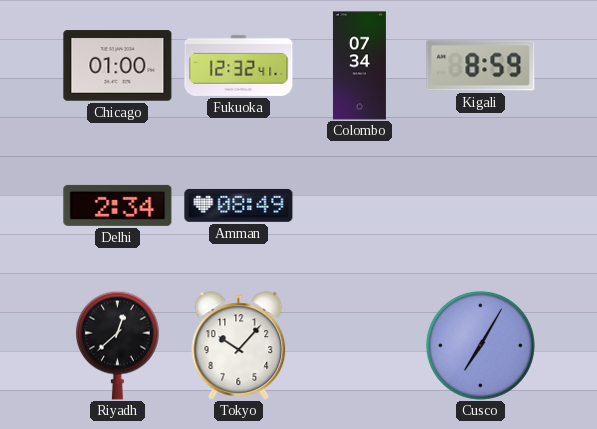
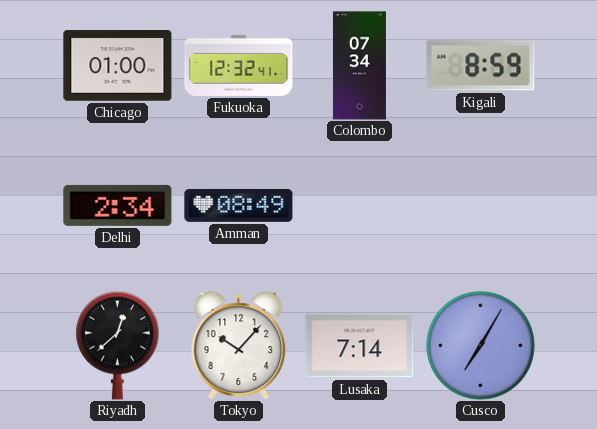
Lusaka: none -> 7:14 (360, 346)
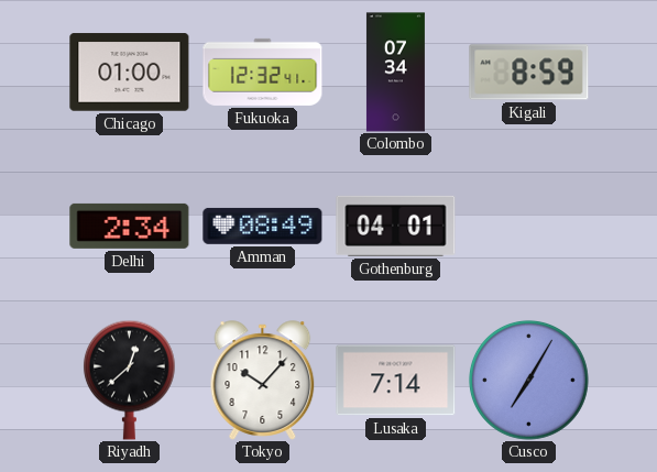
Gothenburg: none -> 04:01 (396, 226)
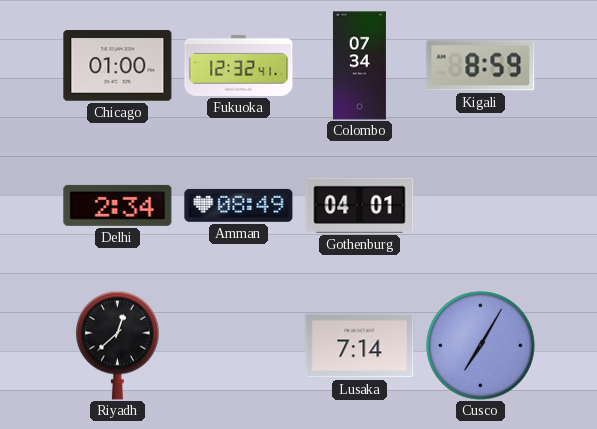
Tokyo: 10:07 -> none (263, 381)
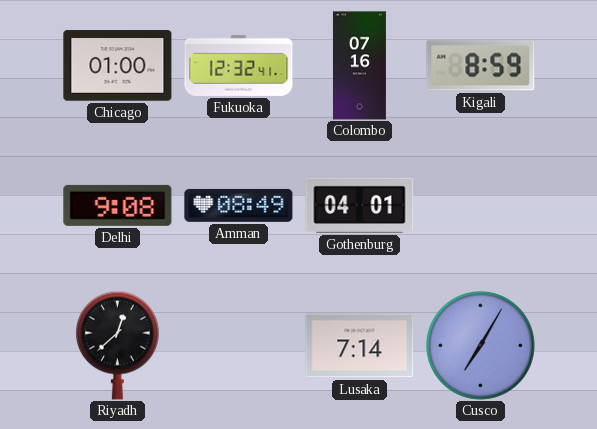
Colombo: 07:34 -> 07:16 (359, 66)
Delhi: 2:34 -> 9:08 (118, 205)
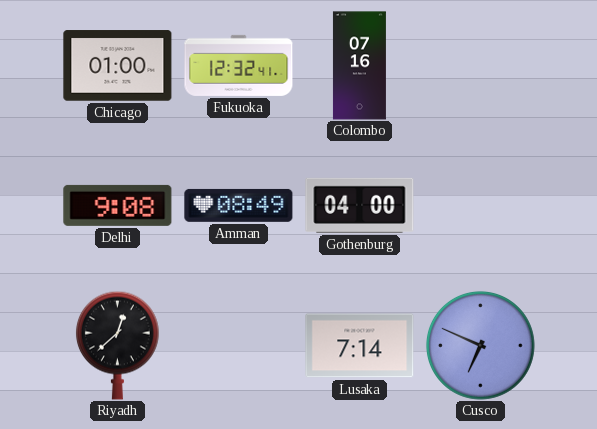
Kigali: 8:59 -> none (481, 66)
Gothenburg: 04:01 -> 04:00 (360, 205)
Cusco: 7:05 -> 6:49 (480, 345)
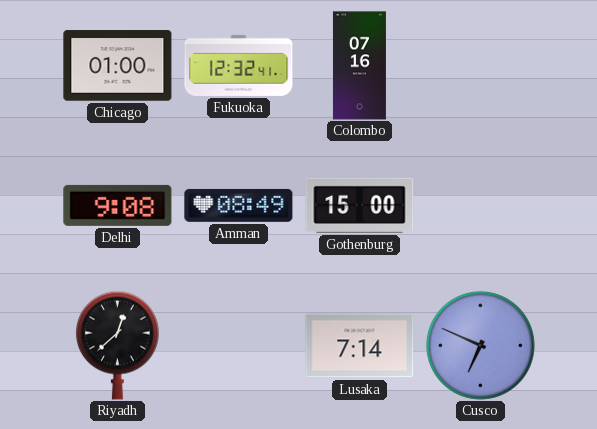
Gothenburg: 04:00 -> 15:00 (360, 205)
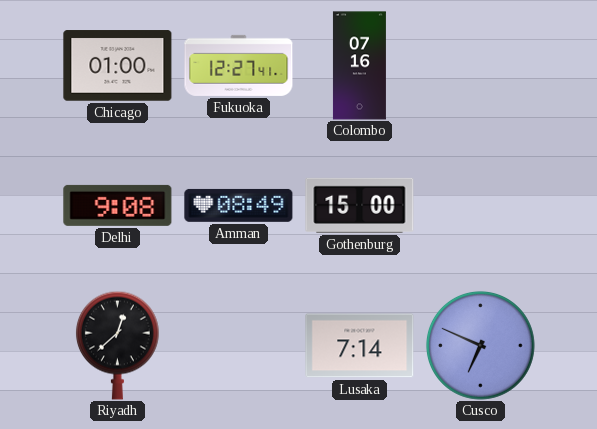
Fukuoka: 12:32 -> 12:27 (239, 65)
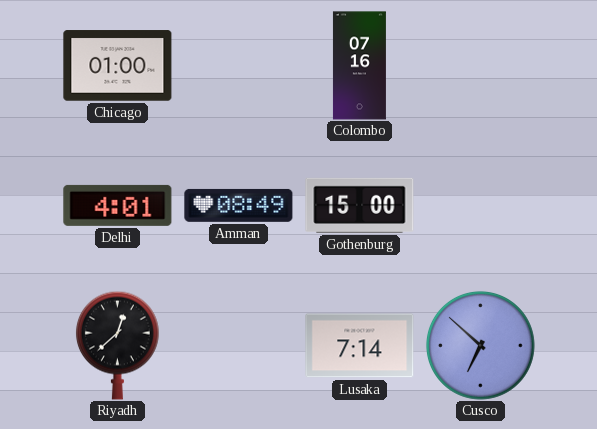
Fukuoka: 12:27 -> none (239, 65)
Delhi: 9:08 -> 4:01 (118, 205)
Cusco: 6:49 -> 6:52 (480, 345)
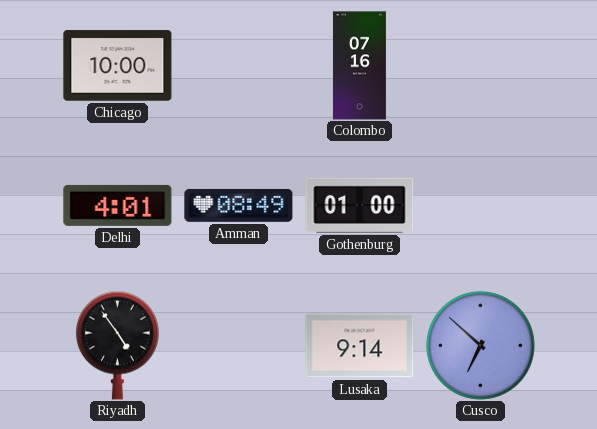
Chicago: 01:00 -> 10:00 (118, 66)
Gothenburg: 15:00 -> 01:00 (360, 205)
Riyadh: 12:38 -> 4:54 (117, 345)
Lusaka: 7:14 -> 9:14 (360, 346)
